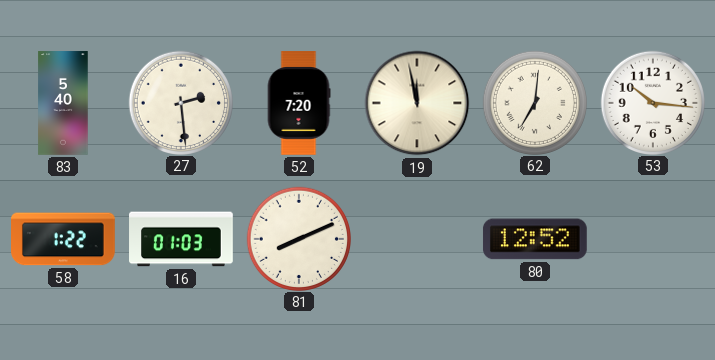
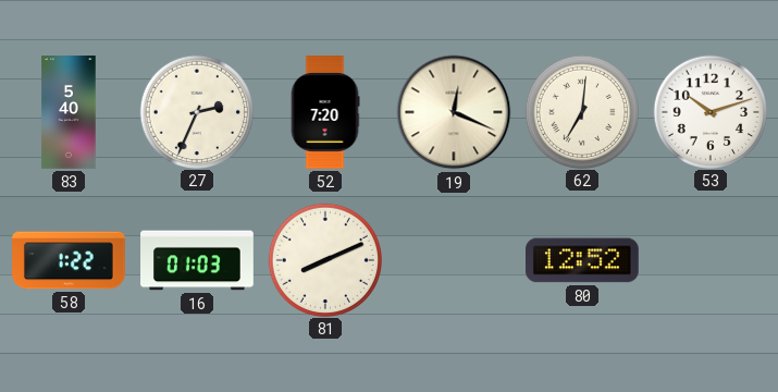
27: 2:29 -> 2:34 (196, 111)
19: 11:58 -> 12:19 (454, 112)
53: 10:16 -> 10:12 (709, 111)
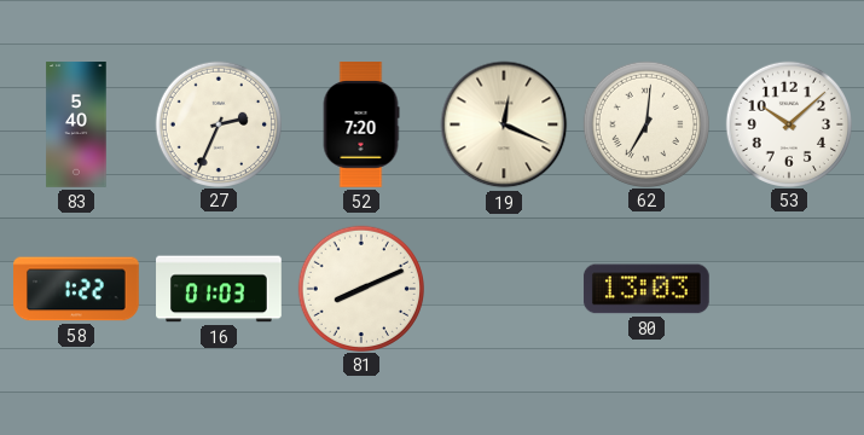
53: 10:12 -> 10:08 (788, 123)
80: 12:52 -> 13:03 (646, 289)
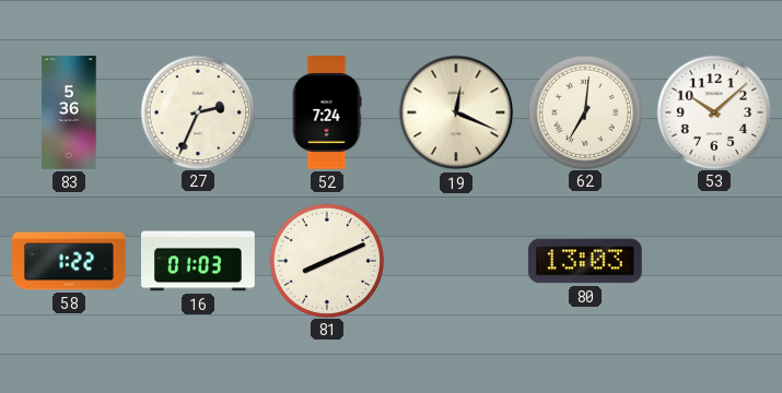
83: 5:40 -> 5:36 (69, 112)
52: 7:20 -> 7:24 (327, 112)
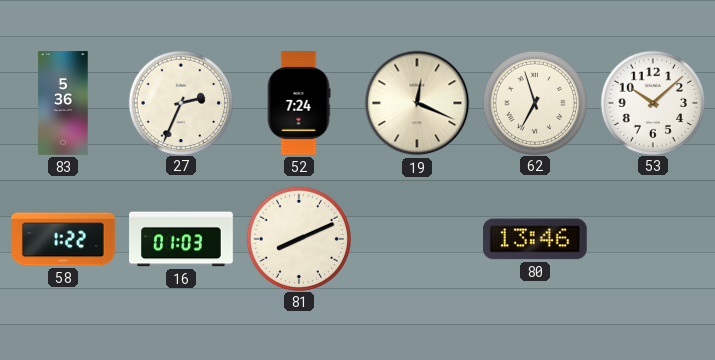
62: 7:01 -> 6:57 (534, 102)
80: 13:03 -> 13:46 (535, 239)
